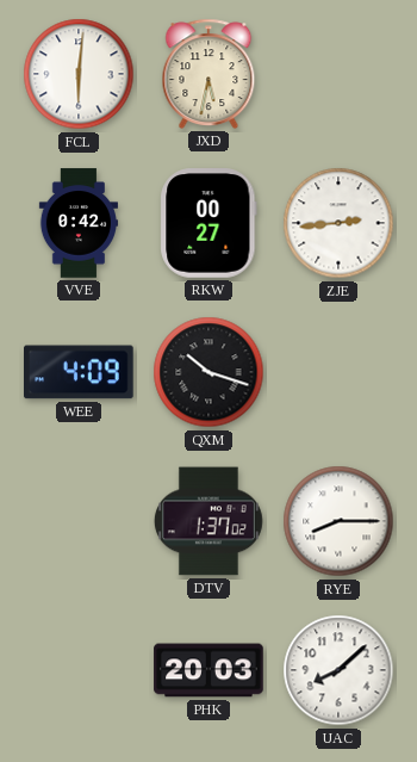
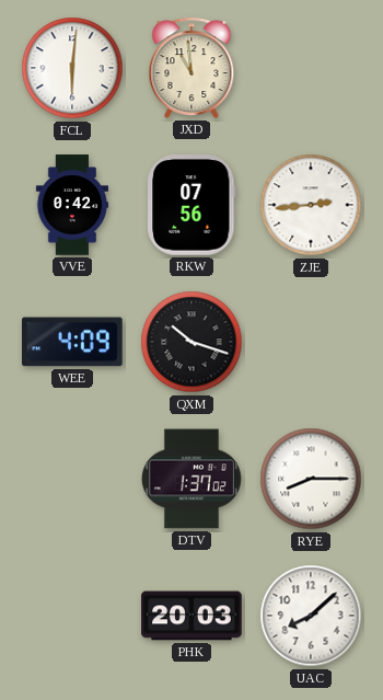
JXD: 5:32 -> 10:59 (191, 68)
RKW: 00:27 -> 07:56 (191, 205)
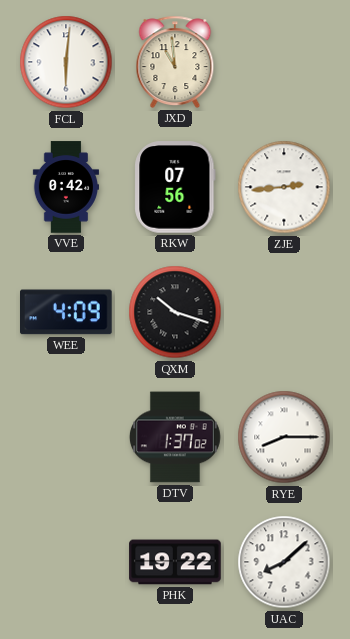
PHK: 20:03 -> 19:22 (175, 562)
